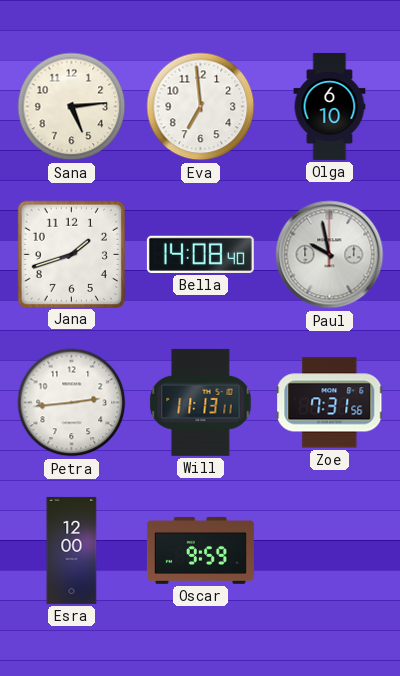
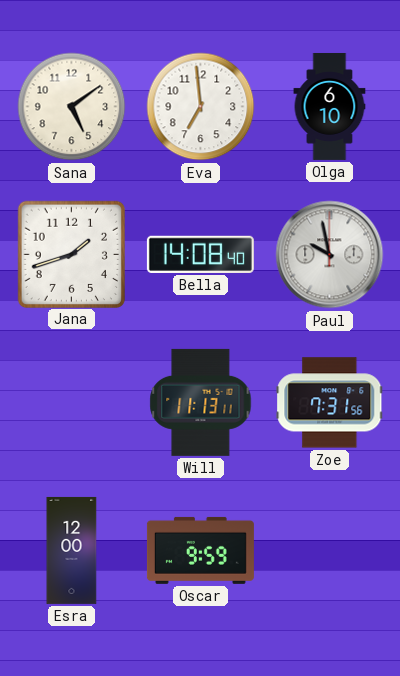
Sana: 5:14 -> 5:09 (72, 107)
Petra: 2:44 -> none (72, 403)
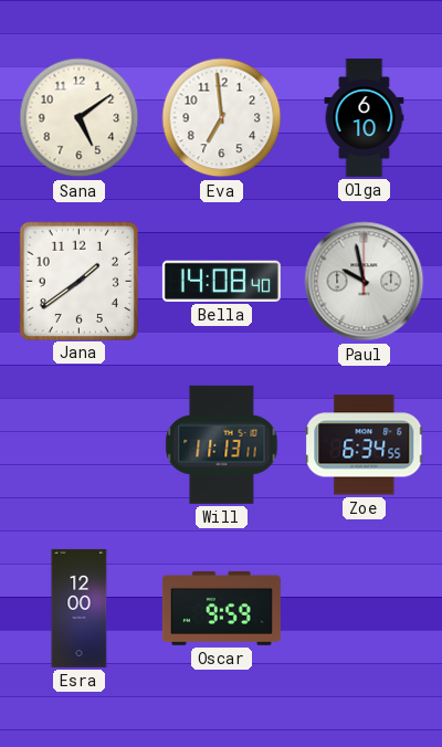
Jana: 1:42 -> 1:39 (78, 281)
Zoe: 7:31 -> 6:34 (365, 445)
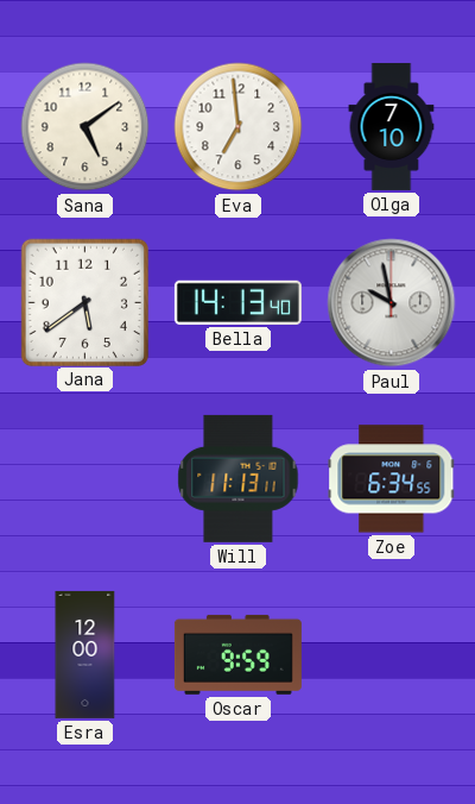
Olga: 6:10 -> 7:10 (392, 126)
Jana: 1:39 -> 5:39 (84, 302)
Bella: 14:08 -> 14:13 (237, 302)
